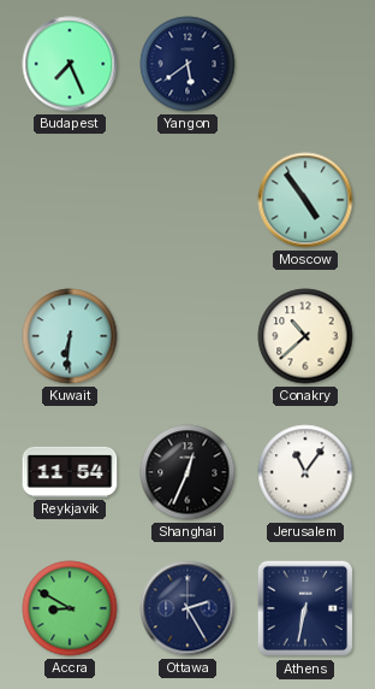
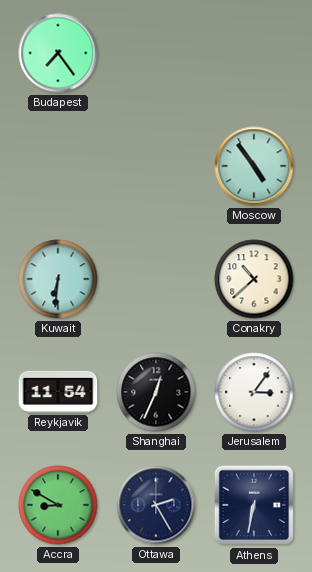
Budapest: 7:26 -> 7:24 (58, 53)
Yangon: 5:39 -> none (187, 64)
Jerusalem: 11:06 -> 3:06 (254, 392)
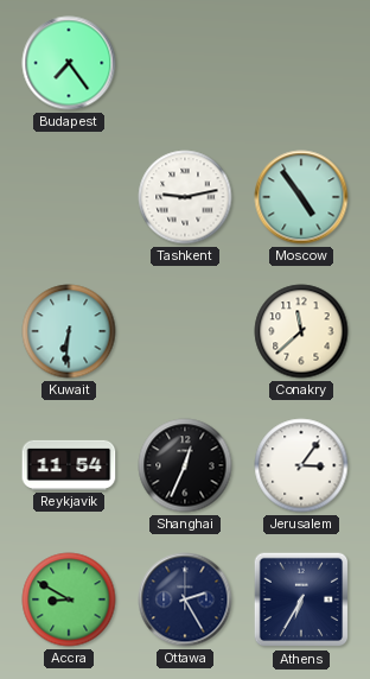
Tashkent: none -> 9:13 (185, 197)
Conakry: 10:38 -> 11:38 (301, 331)
Athens: 6:32 -> 6:35 (301, 599)
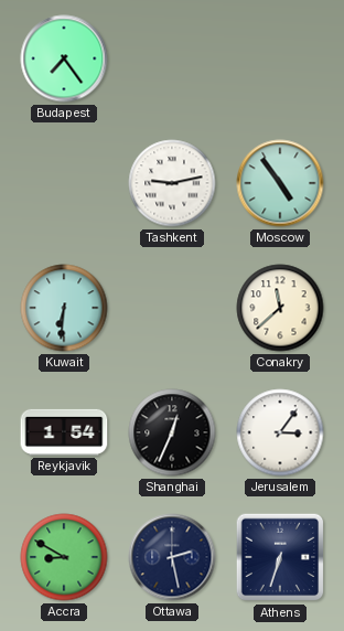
Reykjavik: 11:54 -> 1:54 (64, 432)
Ottawa: 2:25 -> 2:28 (172, 557)
Athens: 6:35 -> 6:33 (280, 557)
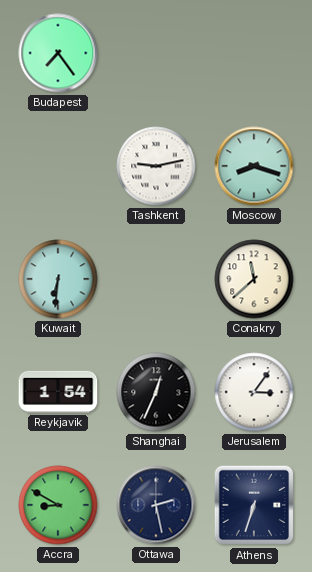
Moscow: 4:54 -> 8:18 (254, 166)
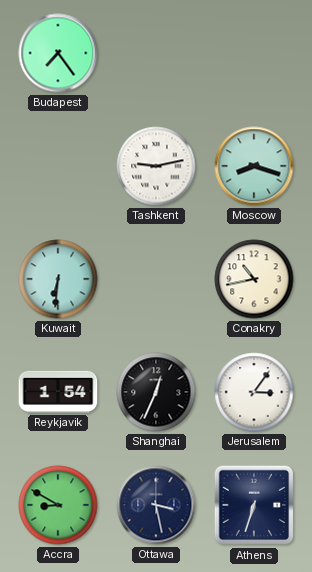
Conakry: 11:38 -> 10:43 (254, 279)
Ottawa: 2:28 -> 3:28 (156, 505)
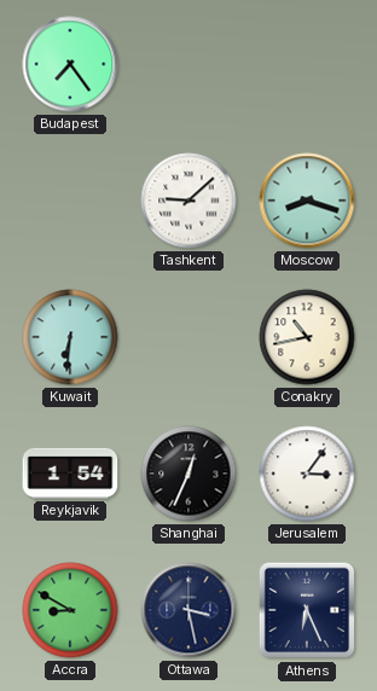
Tashkent: 9:13 -> 9:08 (188, 201)
Athens: 6:33 -> 6:26 (307, 610)
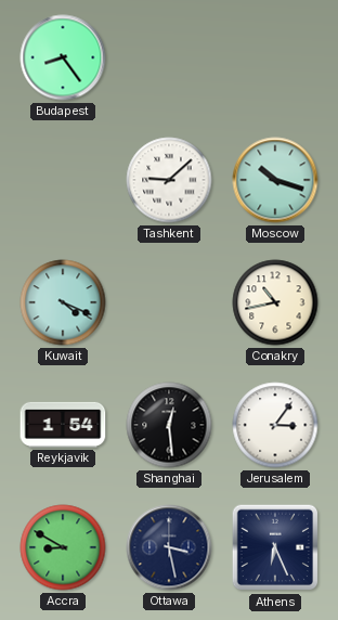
Budapest: 7:24 -> 8:24 (63, 57)
Moscow: 8:18 -> 10:18 (275, 180)
Kuwait: 6:31 -> 4:19 (63, 302)
Shanghai: 12:34 -> 12:29 (169, 425)
